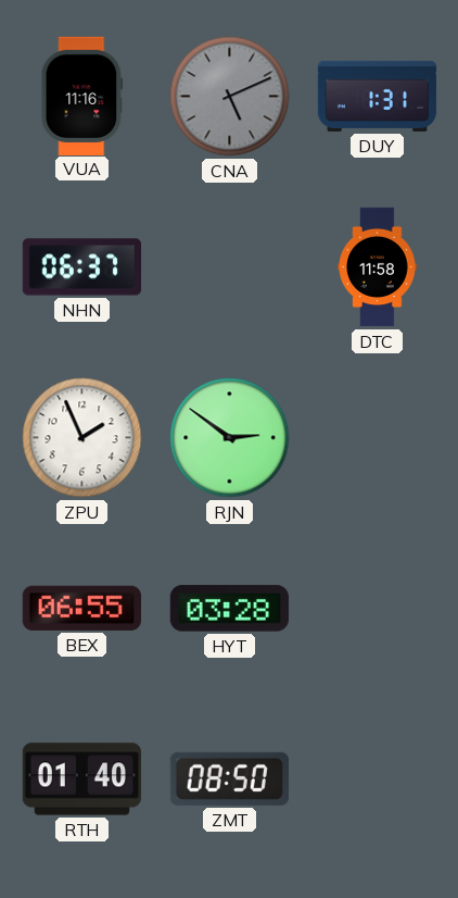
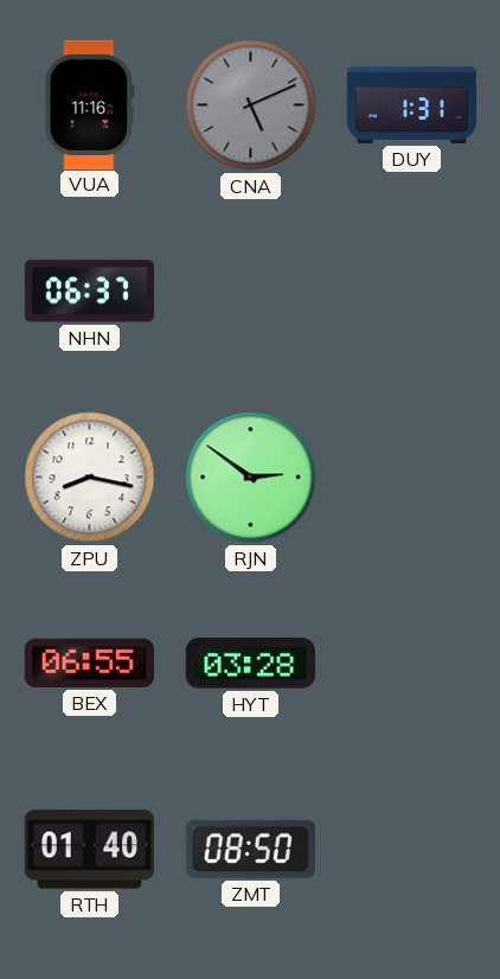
DTC: 11:58 -> none (378, 267)
ZPU: 1:56 -> 8:17 (90, 478)
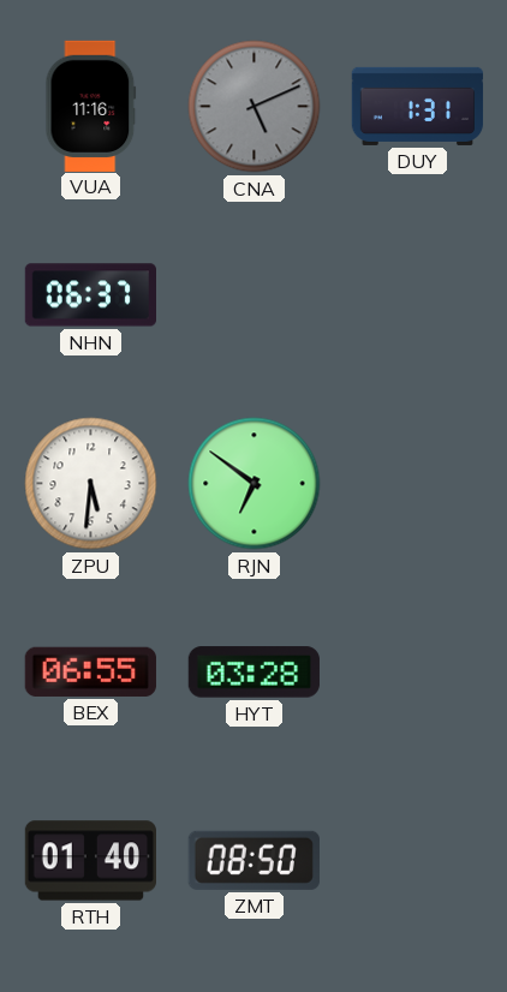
ZPU: 8:17 -> 5:31 (91, 484)
RJN: 2:51 -> 6:51 (255, 484)
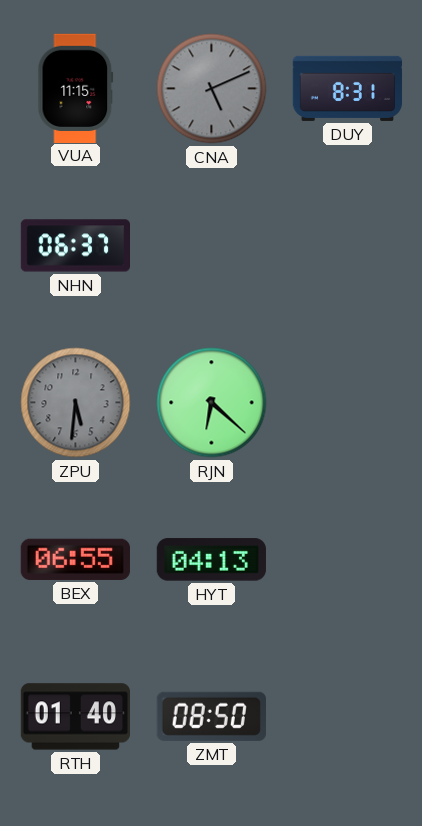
VUA: 11:16 -> 11:15 (76, 88)
DUY: 1:31 -> 8:31 (348, 88)
ZPU dial: white -> grey (76, 403)
RJN: 6:51 -> 6:22 (212, 403)
HYT: 03:28 -> 04:13 (211, 560)
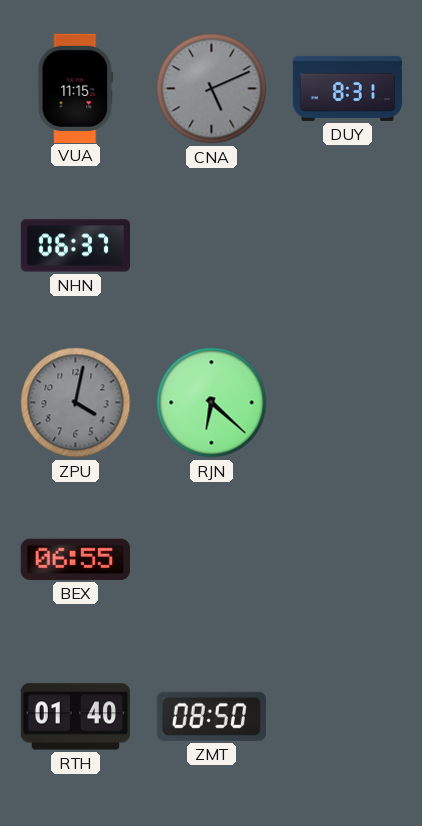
ZPU: 5:31 -> 4:02 (76, 403)
HYT: 04:13 -> none (211, 560)
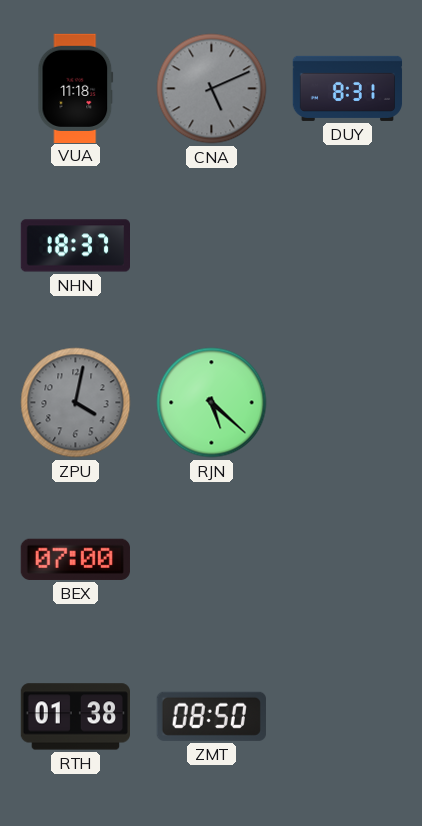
VUA: 11:15 -> 11:18 (76, 88)
NHN: 06:37 -> 18:37 (75, 246)
RJN: 6:22 -> 5:22 (212, 403)
BEX: 06:55 -> 07:00 (75, 559)
RTH: 01:40 -> 01:38 (75, 717)
